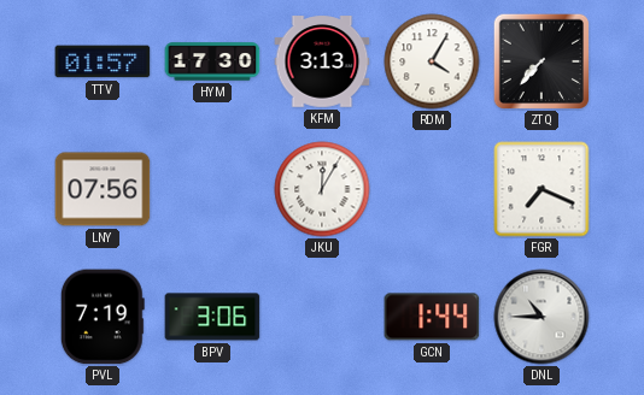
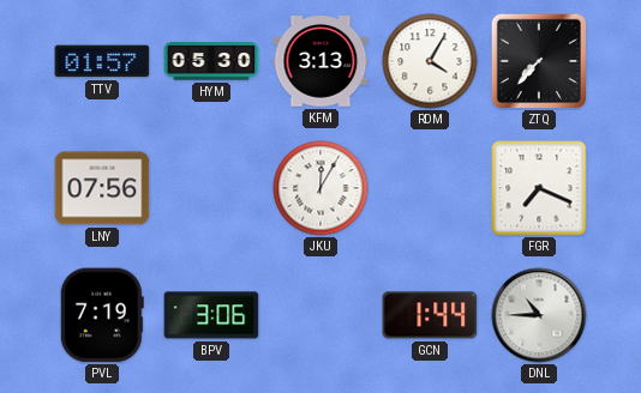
HYM: 17:30 -> 05:30 (211, 61)
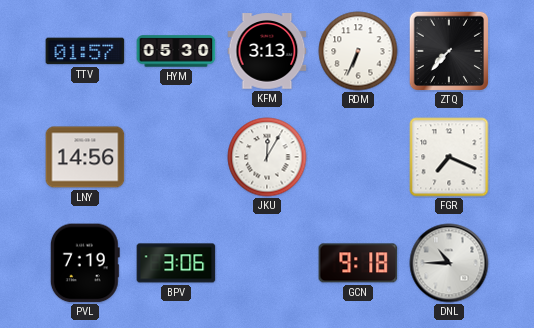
RDM: 4:05 -> 6:34 (358, 51)
LNY: 07:56 -> 14:56 (85, 157)
GCN: 1:44 -> 9:18 (358, 263)
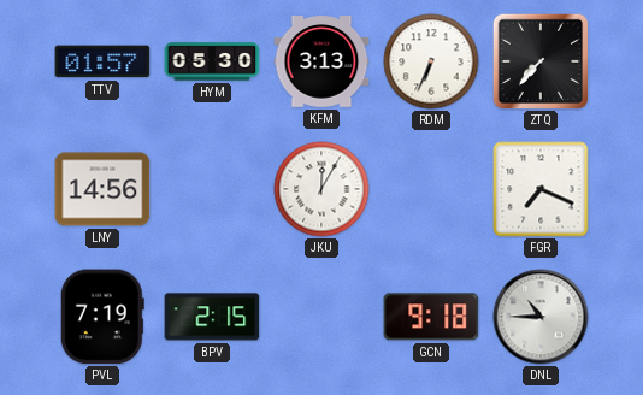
BPV: 3:06 -> 2:15 (212, 317)
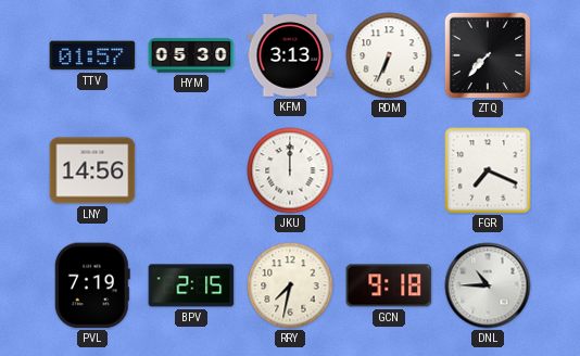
JKU: 12:05 -> 12:00 (290, 170)
RRY: none -> 7:32 (290, 285)
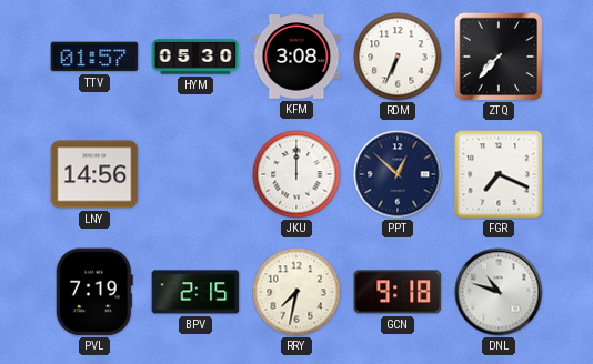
KFM: 3:13 -> 3:08 (296, 57)
PPT: none -> 12:52 (398, 174)
DNL: 10:45 -> 10:48 (499, 292)
